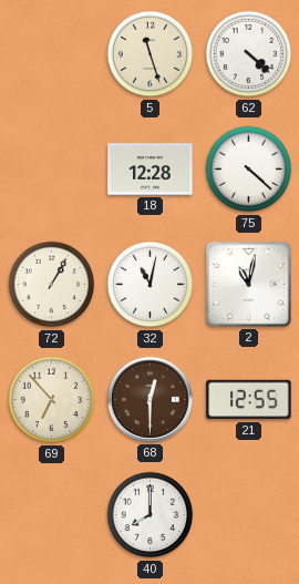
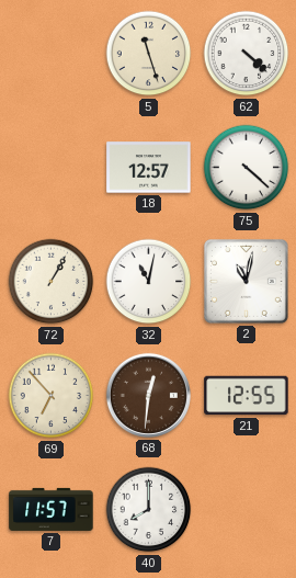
18: 12:28 -> 12:57 (149, 168)
68: 12:30 -> 12:31 (148, 395)
7: none -> 11:57 (52, 509)
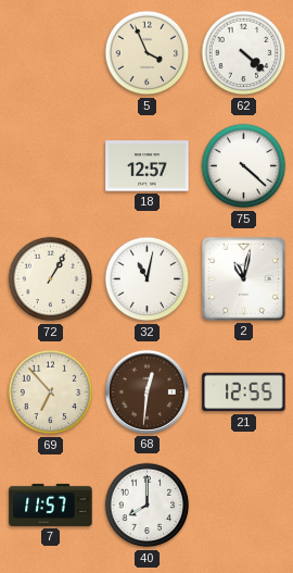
5: 11:27 -> 3:56 (148, 53)
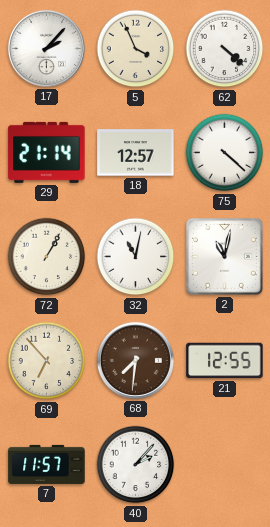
17: none -> 2:07 (46, 48)
29: none -> 21:14 (47, 152)
68: 12:31 -> 7:31 (135, 360)
40: 8:00 -> 2:07 (136, 465)
